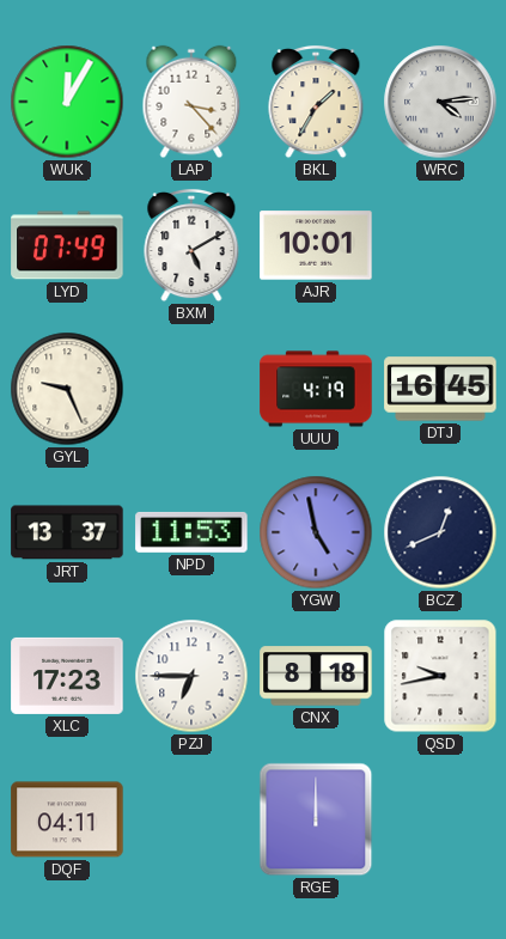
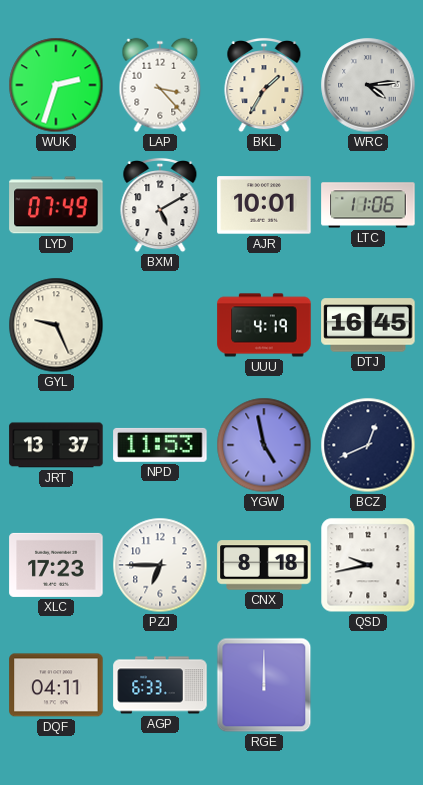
WUK: 12:05 -> 2:33 (56, 85)
LTC: none -> 11:06 (368, 205)
AGP: none -> 6:33 (160, 685)
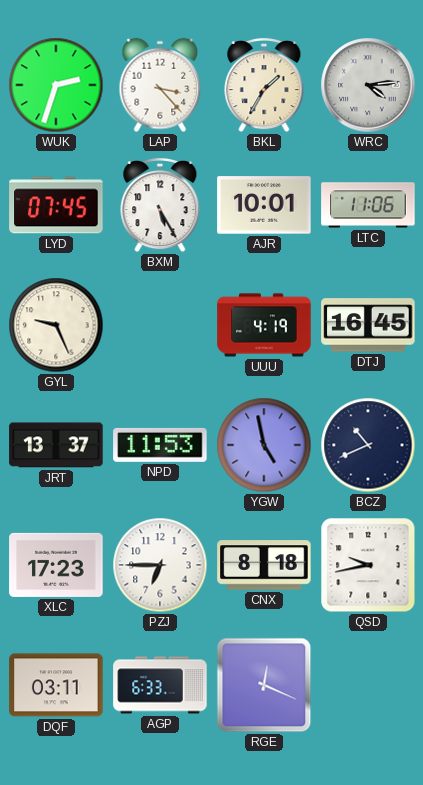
LYD: 07:49 -> 07:45 (56, 205)
BXM: 5:10 -> 5:25 (160, 205)
BCZ: 12:41 -> 10:41 (368, 445)
DQF: 04:11 -> 03:11 (56, 685)
RGE: 12:00 -> 12:19 (264, 685)
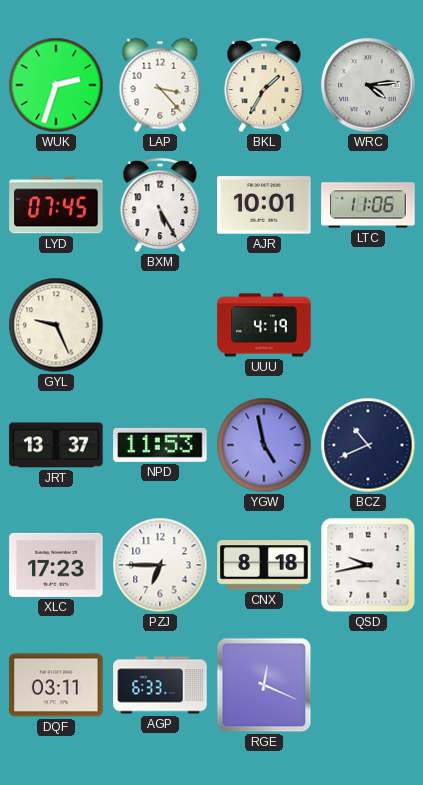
DTJ: 16:45 -> none (368, 325)
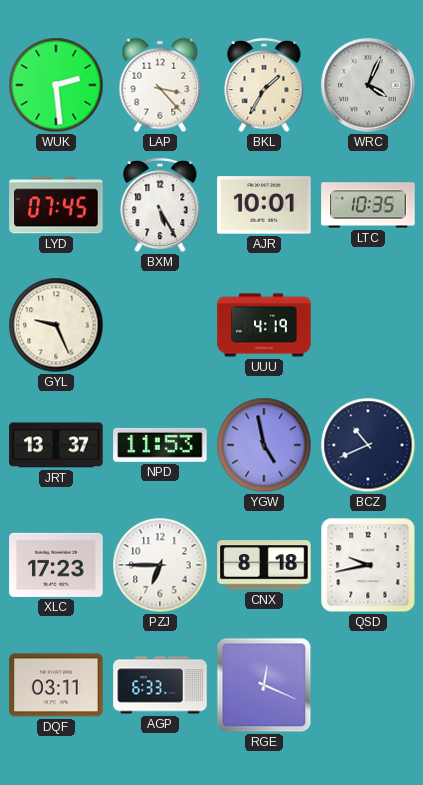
WUK: 2:33 -> 2:29 (56, 85)
WRC: 4:14 -> 4:04 (368, 85)
LTC: 11:06 -> 10:35 (368, 205)
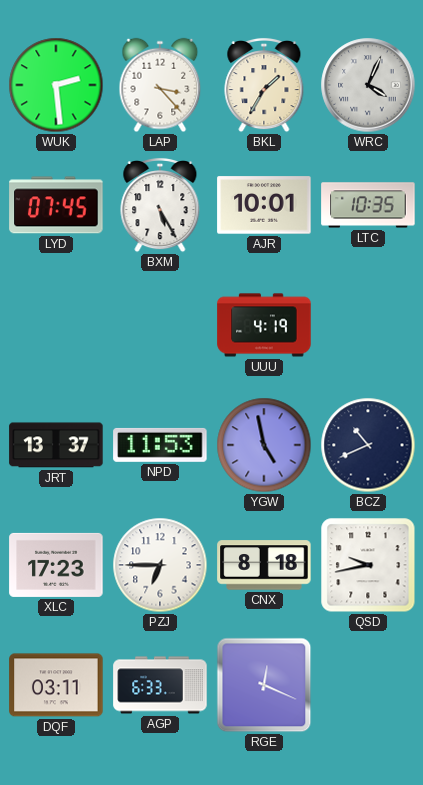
GYL: 9:26 -> none (56, 325)
